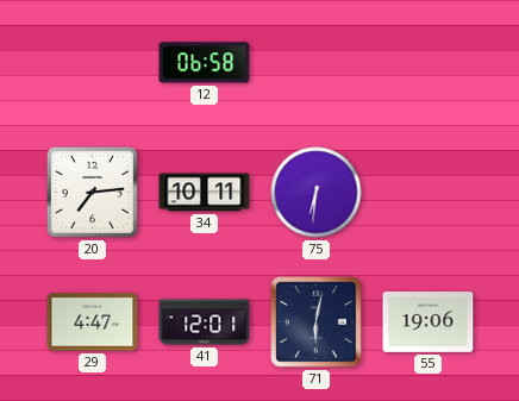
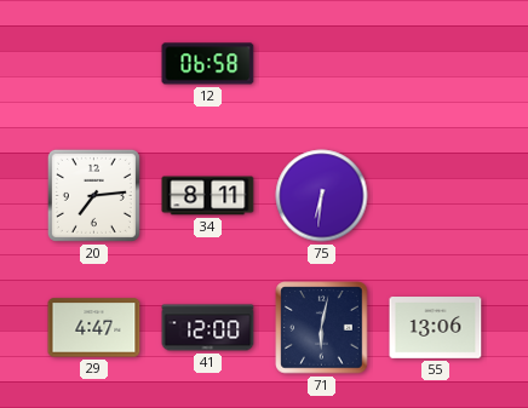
34: 10:11 -> 8:11 (208, 196)
41: 12:01 -> 12:00 (208, 328)
55: 19:06 -> 13:06 (436, 328)
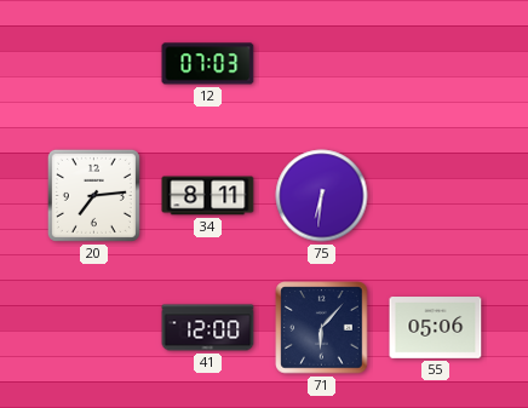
12: 06:58 -> 07:03 (208, 64)
29: 4:47 -> none (94, 328)
71: 6:02 -> 6:07 (322, 328)
55: 13:06 -> 05:06 (436, 328)
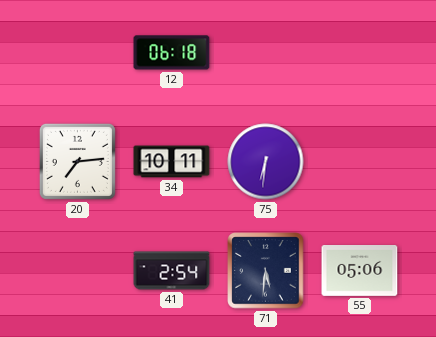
12: 07:03 -> 06:18 (172, 53)
34: 8:11 -> 10:11 (172, 162)
41: 12:00 -> 2:54 (172, 271)
71: 6:07 -> 5:31 (266, 271)
